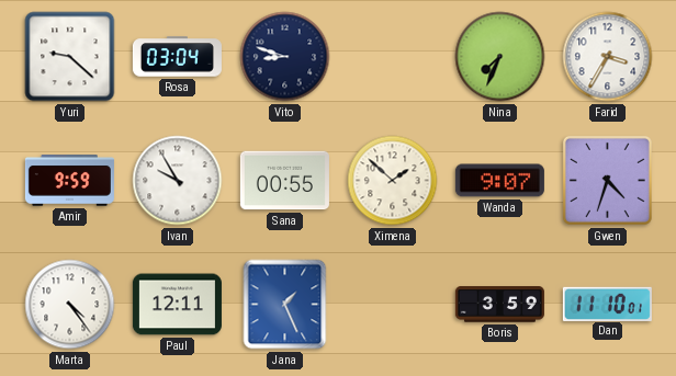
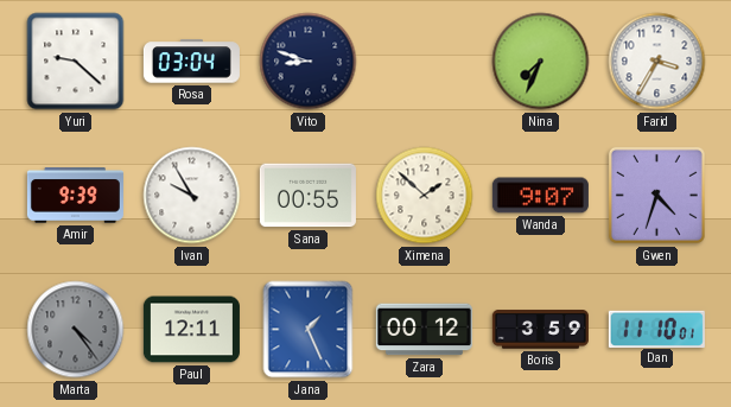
Amir: 9:59 -> 9:39 (75, 196)
Marta dial: white -> grey (76, 330)
Zara: none -> 00:12 (424, 330)
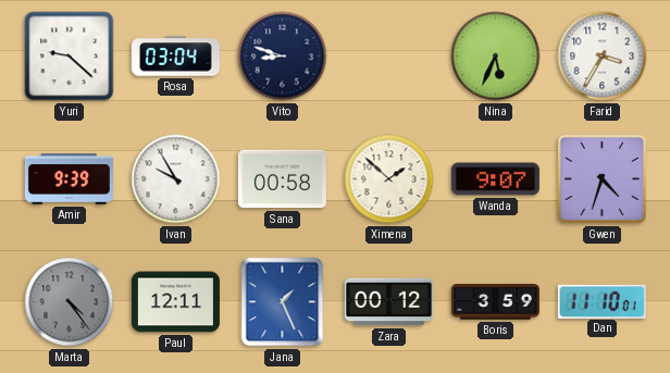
Nina: 7:34 -> 5:34 (496, 57)
Sana: 00:55 -> 00:58 (282, 179)
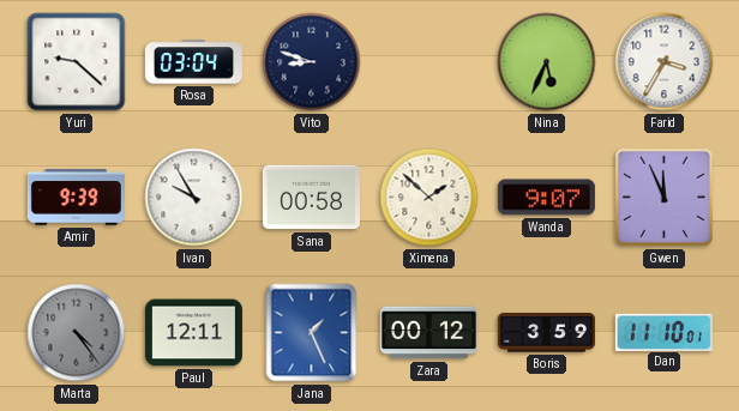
Gwen: 4:33 -> 11:56 (663, 197)
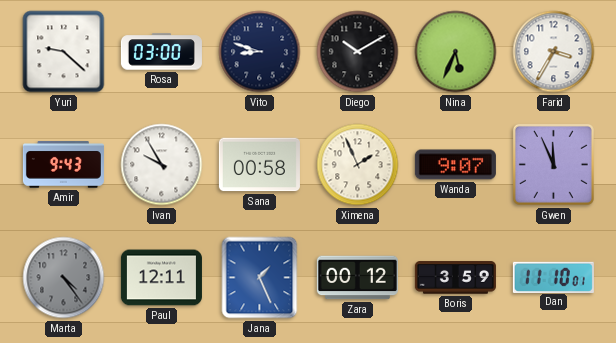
Rosa: 03:04 -> 03:00 (161, 52)
Diego: none -> 10:10 (358, 52)
Amir: 9:39 -> 9:43 (63, 165)
Ximena: 1:52 -> 1:56 (358, 165)
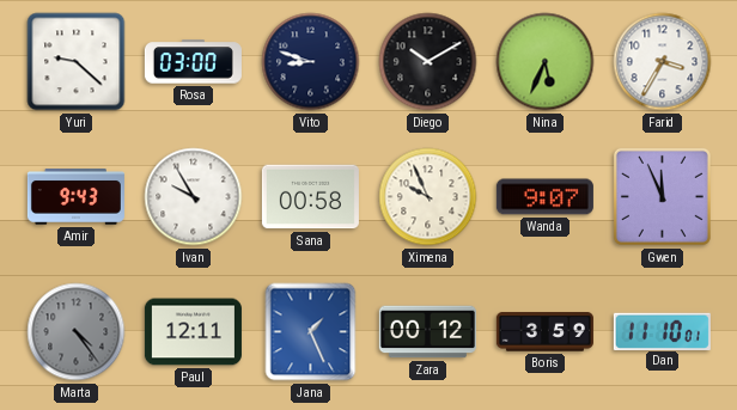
Ximena: 1:56 -> 9:56 (428, 197)
